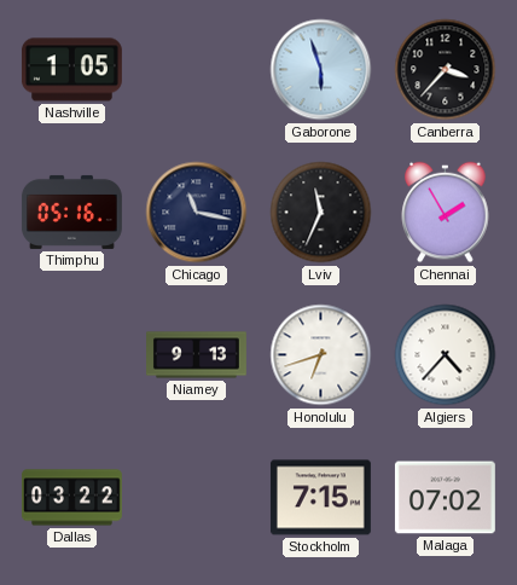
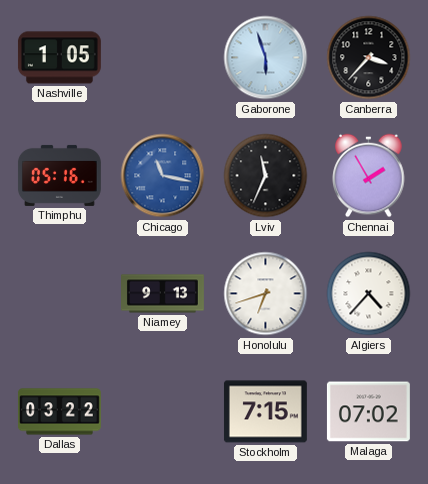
Chicago dial: navy -> blue (163, 176)
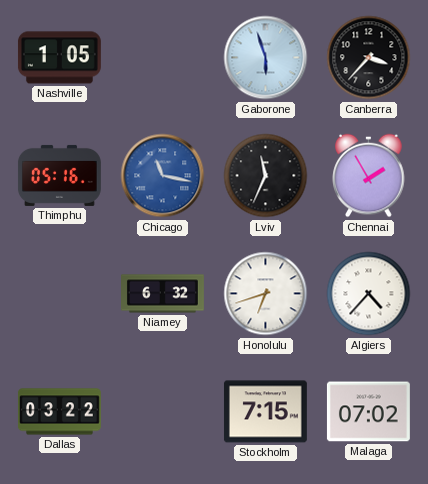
Niamey: 9:13 -> 6:32 (163, 294)
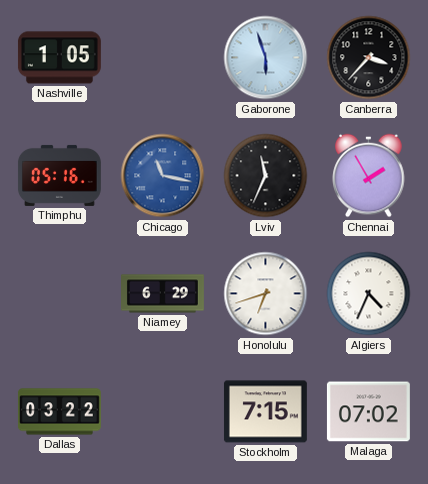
Niamey: 6:32 -> 6:29 (163, 294)
Algiers: 4:37 -> 4:34 (369, 294)
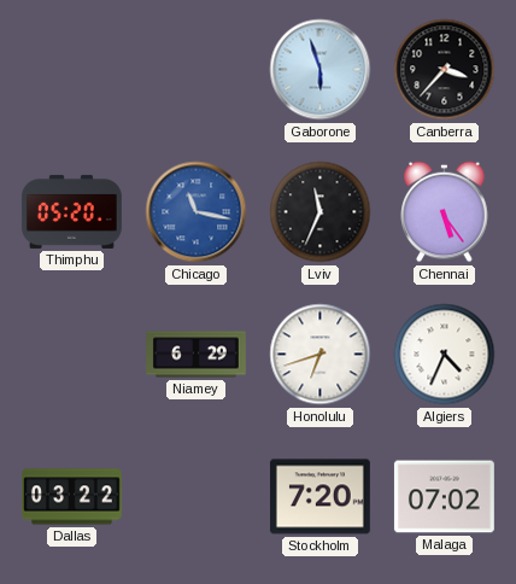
Nashville: 1:05 -> none (59, 58)
Thimphu: 05:16 -> 05:20 (71, 211)
Chennai: 1:55 -> 5:24 (445, 212)
Stockholm: 7:15 -> 7:20 (319, 497)
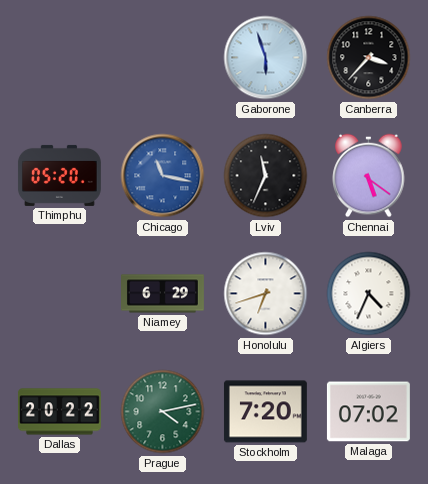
Chennai: 5:24 -> 5:21 (369, 176)
Dallas: 03:22 -> 20:22 (59, 412)
Prague: none -> 4:13 (163, 412)
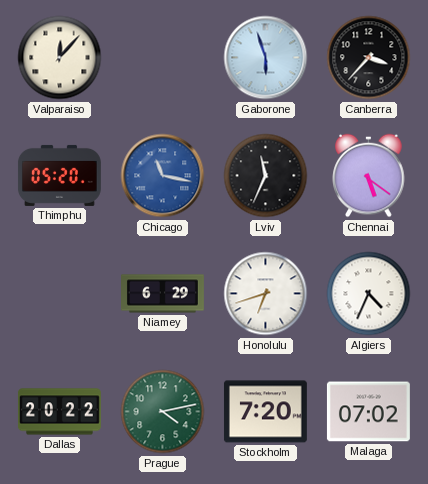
Valparaiso: none -> 12:07 (60, 58)
